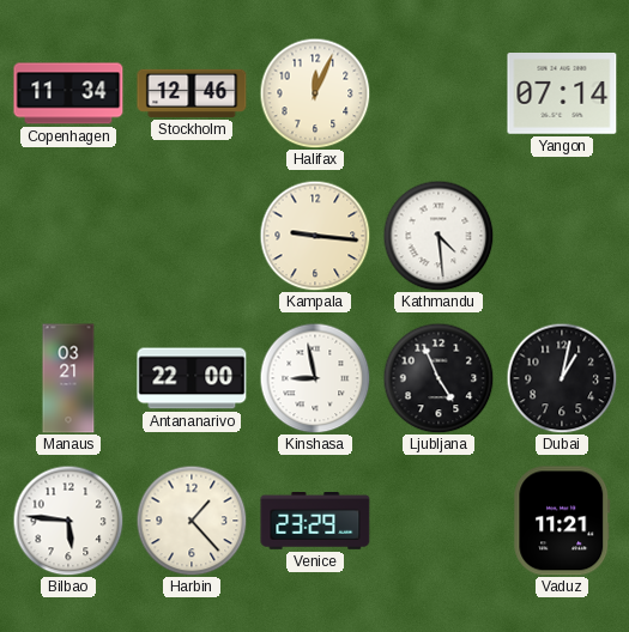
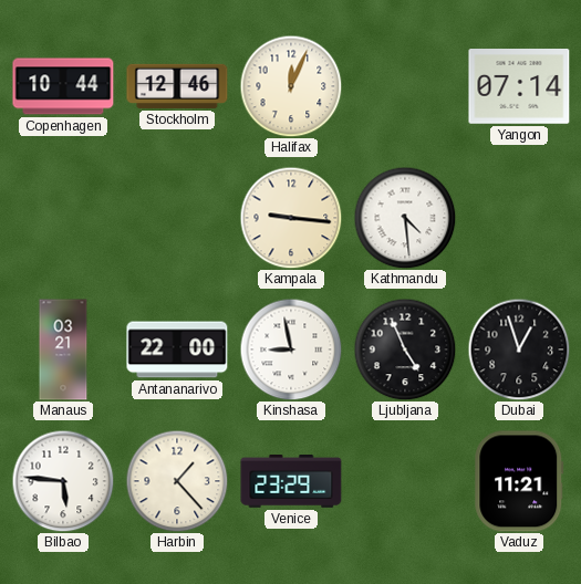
Copenhagen: 11:34 -> 10:44 (63, 86)
Dubai: 1:02 -> 12:57 (519, 350)
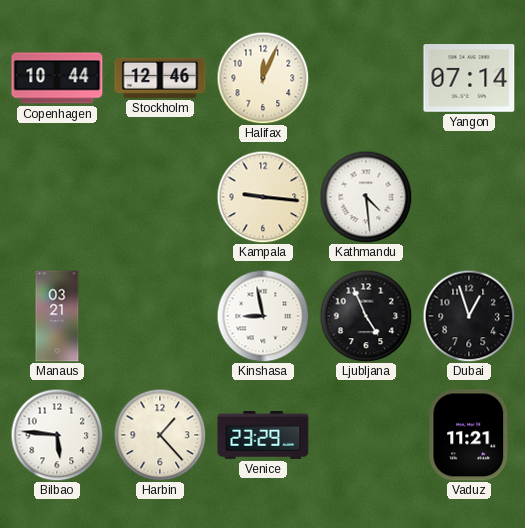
Antananarivo: 22:00 -> none (177, 350)
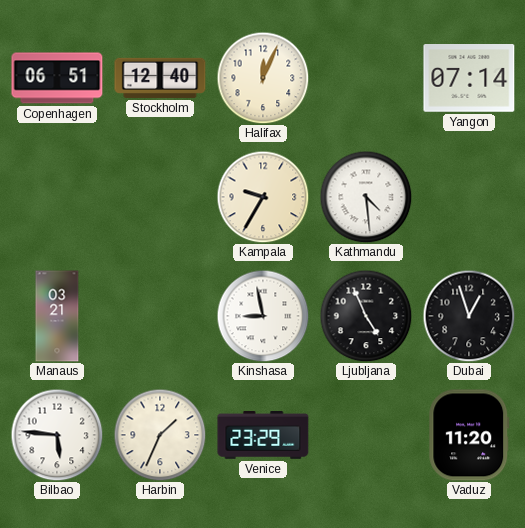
Copenhagen: 10:44 -> 06:51 (57, 78)
Stockholm: 12:46 -> 12:40 (160, 78)
Kampala: 9:16 -> 9:35 (263, 197)
Harbin: 1:23 -> 1:34 (160, 435)
Vaduz: 11:21 -> 11:20 (469, 435)
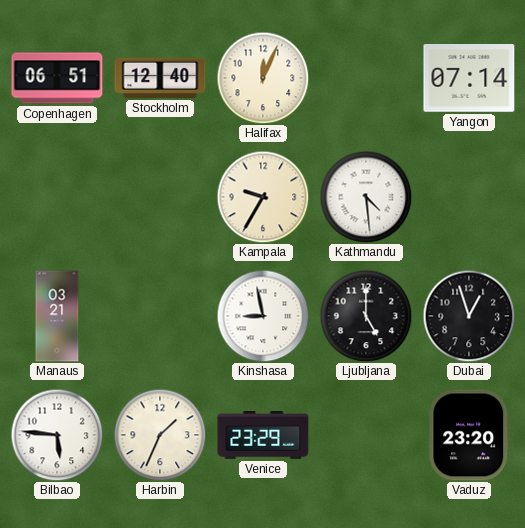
Ljubljana: 4:56 -> 5:00 (366, 316)
Vaduz: 11:20 -> 23:20 (469, 435)
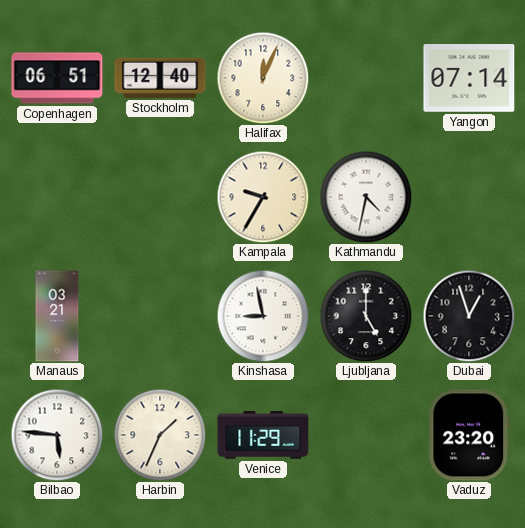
Kathmandu: 4:29 -> 4:32 (366, 197)
Venice: 23:29 -> 11:29 (263, 436)
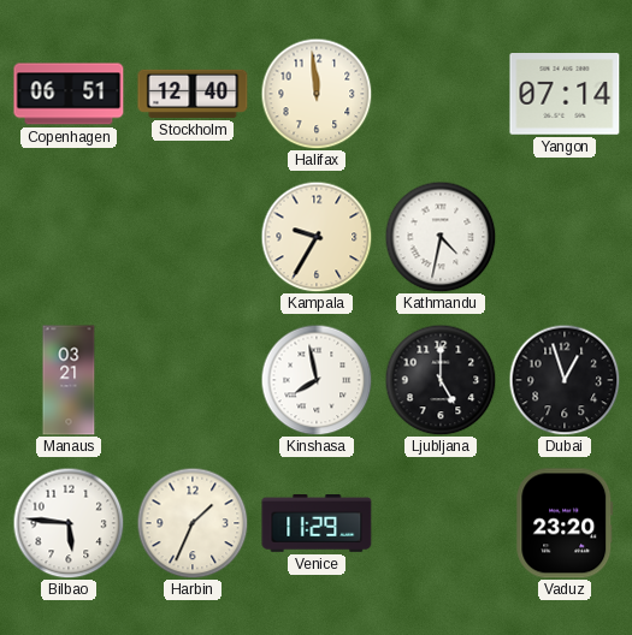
Halifax: 12:04 -> 11:59 (317, 94)
Kinshasa: 8:58 -> 7:58 (317, 380)
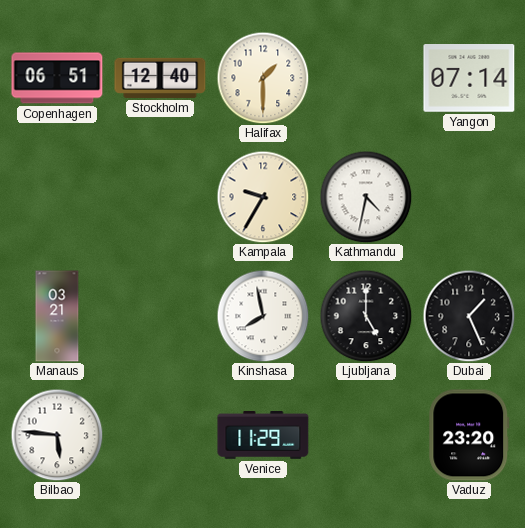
Halifax: 11:59 -> 1:30 (263, 78)
Dubai: 12:57 -> 1:26 (469, 316)
Harbin: 1:34 -> none (193, 523)
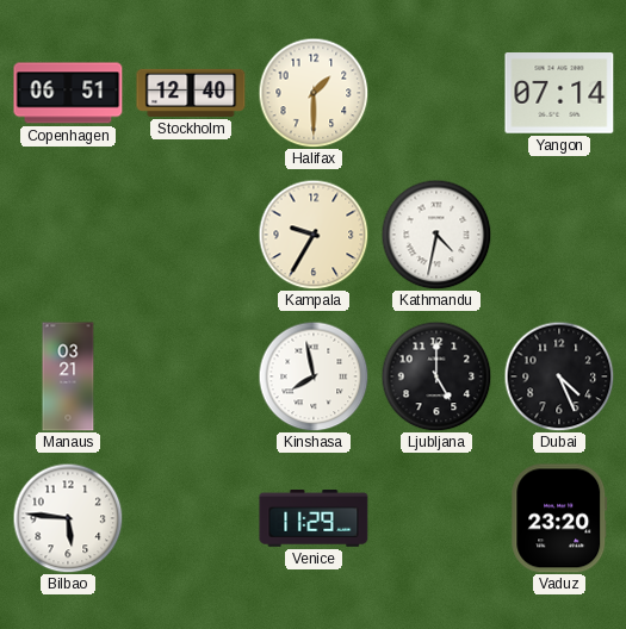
Dubai: 1:26 -> 4:26 (559, 376)
